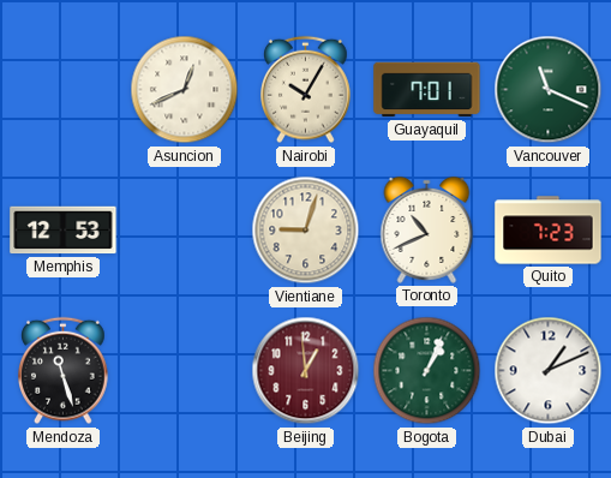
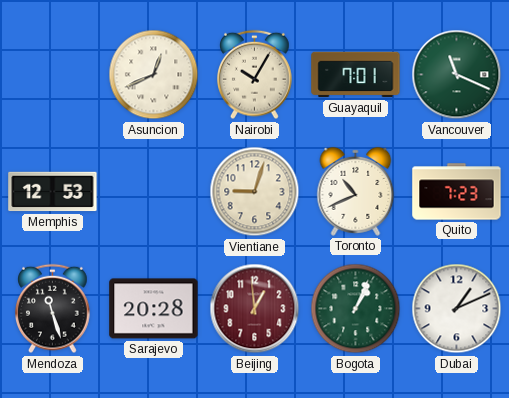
Sarajevo: none -> 20:28 (154, 309)
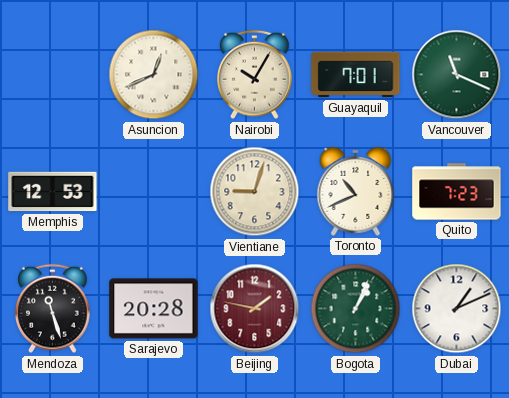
Beijing: 12:59 -> 1:47 (255, 309)
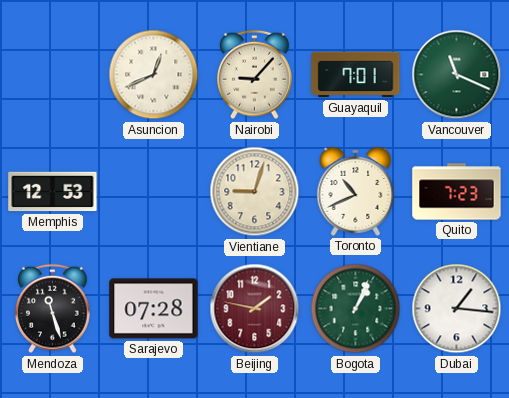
Nairobi: 10:05 -> 9:07 (255, 75)
Sarajevo: 20:28 -> 07:28 (154, 309)
Dubai: 1:11 -> 1:16 (457, 309)
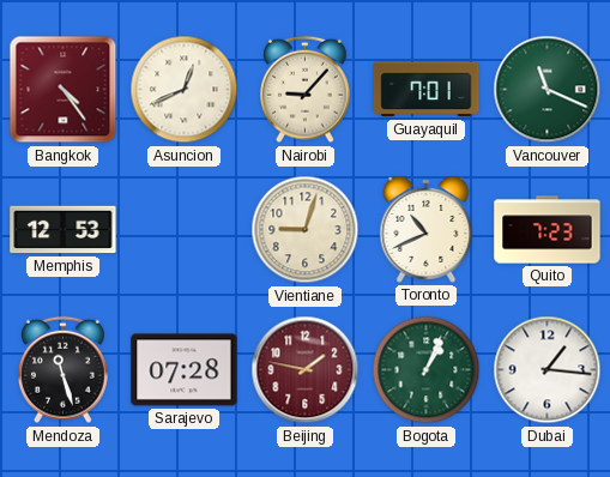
Bangkok: none -> 4:24 (64, 90)
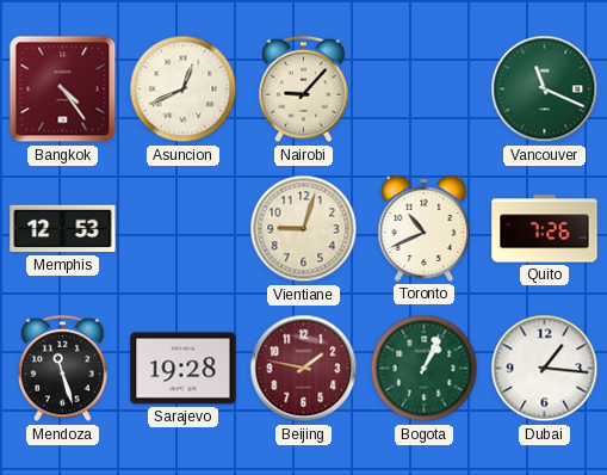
Guayaquil: 7:01 -> none (427, 90)
Quito: 7:23 -> 7:26 (545, 229)
Sarajevo: 07:28 -> 19:28 (184, 369)
